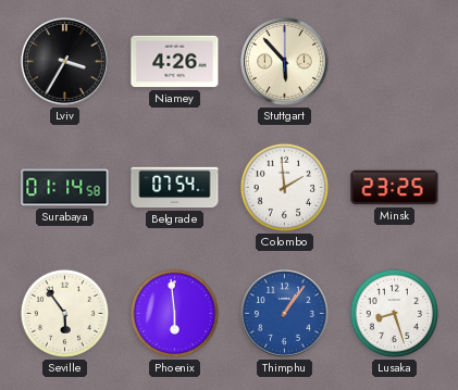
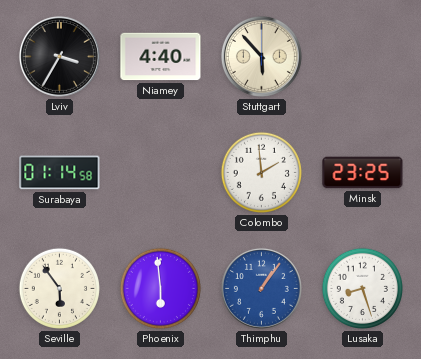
Niamey: 4:26 -> 4:40 (161, 57)
Belgrade: 07:54 -> none (175, 188)
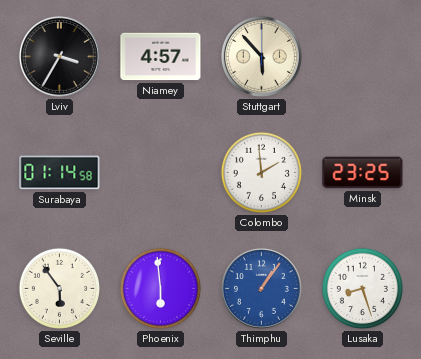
Niamey: 4:40 -> 4:57 (161, 57)
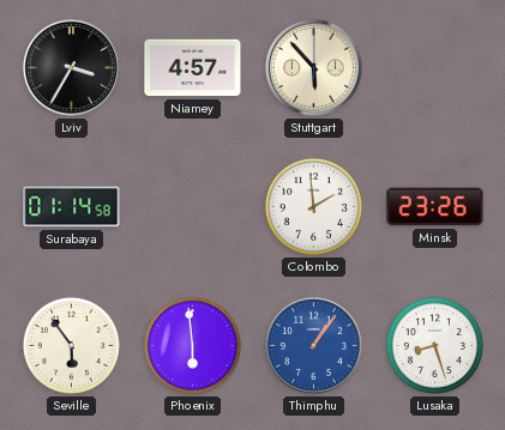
Minsk: 23:25 -> 23:26 (435, 207)
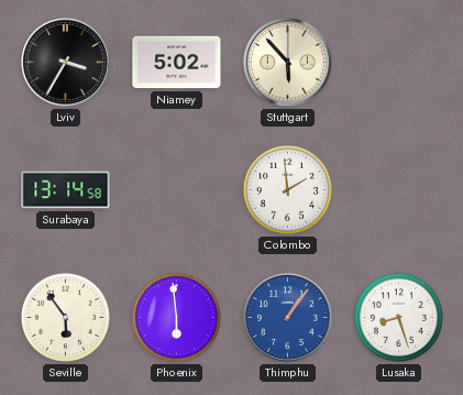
Niamey: 4:57 -> 5:02 (177, 63)
Surabaya: 01:14 -> 13:14 (66, 190)
Minsk: 23:26 -> none (435, 207)
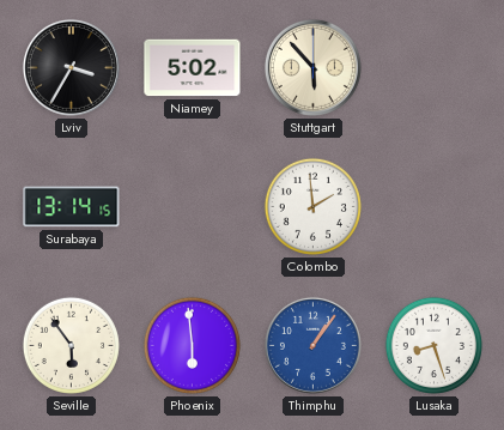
Surabaya: 13:14:58 -> 13:14:15 (72, 207)
